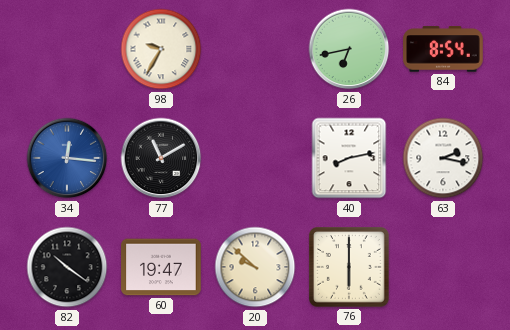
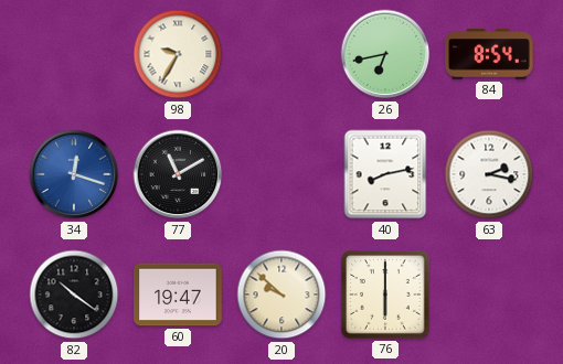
34: 12:16 -> 12:18 (74, 174)
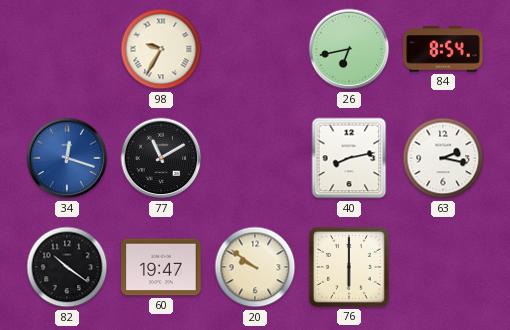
20: 9:52 -> 9:51 (255, 267)
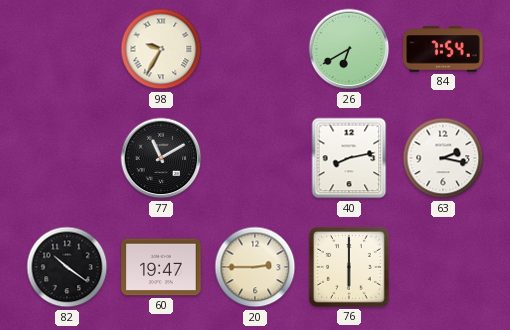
26: 6:43 -> 6:40 (349, 49)
84: 8:54 -> 7:54 (443, 49)
34: 12:18 -> none (67, 158)
20: 9:51 -> 2:45 (255, 267)
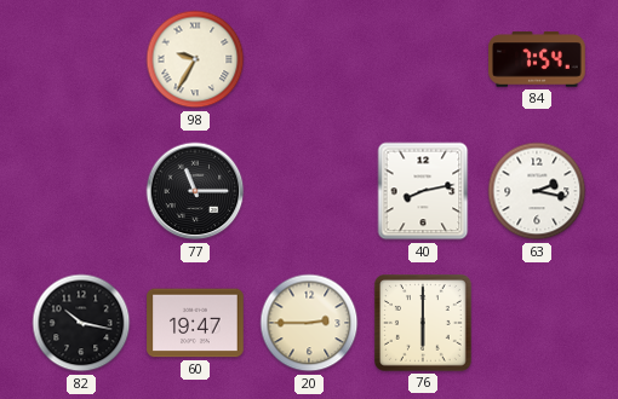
26: 6:40 -> none (349, 49)
77: 11:10 -> 11:15 (195, 191)
82: 10:21 -> 10:17 (81, 323)
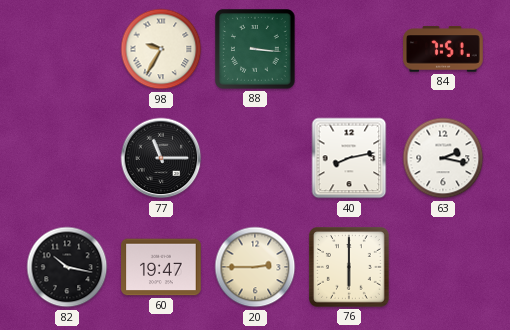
88: none -> 3:16 (256, 50)
84: 7:54 -> 7:51 (443, 49)
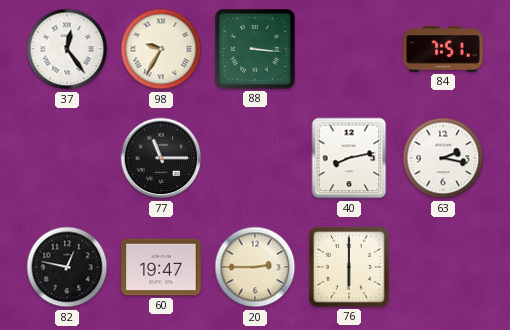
37: none -> 12:24 (67, 49)
82: 10:17 -> 12:47 (67, 267)
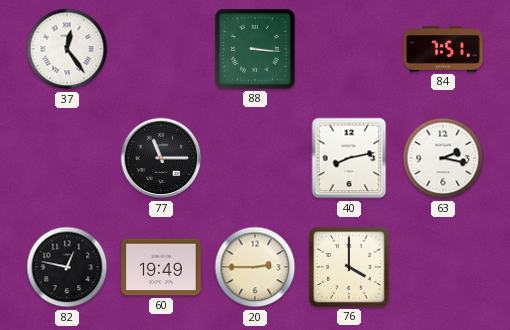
98: 9:35 -> none (161, 49)
60: 19:47 -> 19:49 (161, 267)
76: 6:00 -> 4:00 (350, 268)
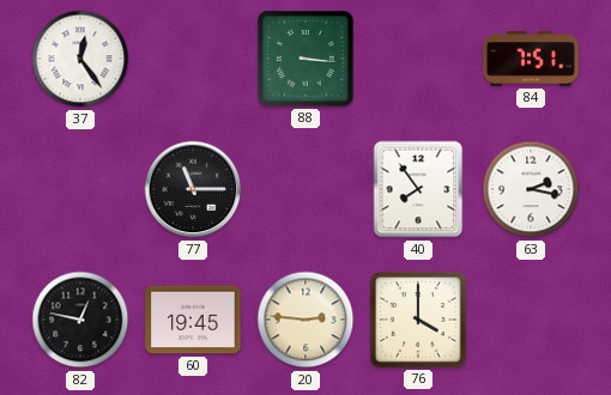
40: 8:13 -> 7:54 (418, 189)
60: 19:49 -> 19:45 (193, 320)
20: 2:45 -> 2:46 (305, 320)
